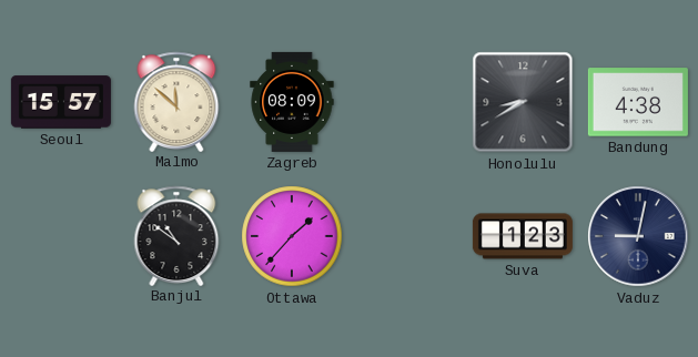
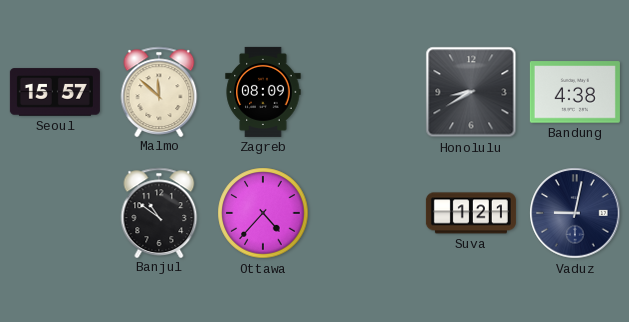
Ottawa: 1:37 -> 4:37 (263, 213)
Suva: 1:23 -> 1:21 (471, 213)
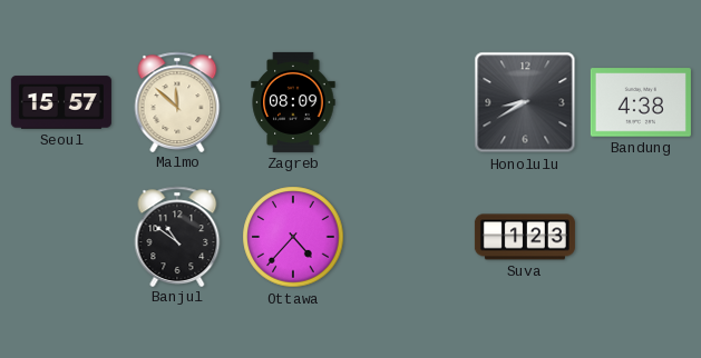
Suva: 1:21 -> 1:23 (525, 237)
Vaduz: 9:02 -> none (575, 213)
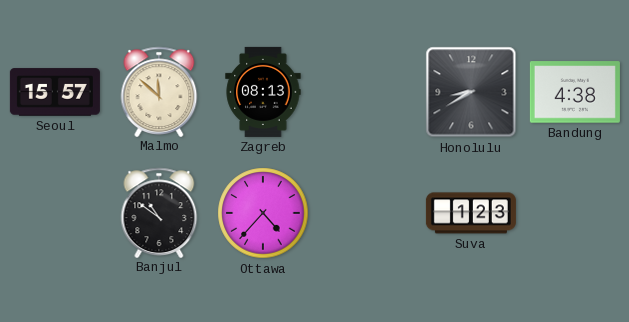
Zagreb: 08:09 -> 08:13 (263, 92)
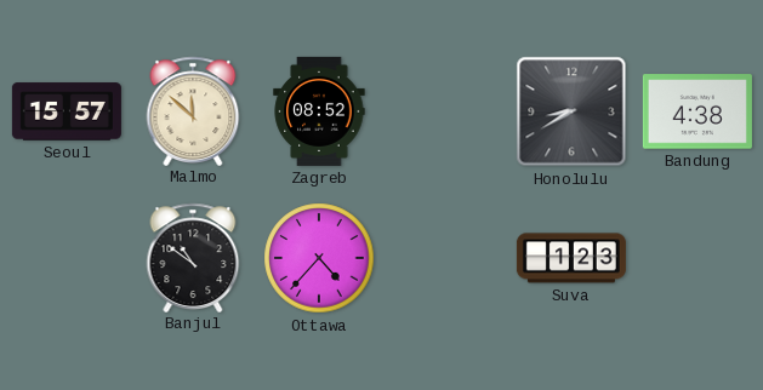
Zagreb: 08:13 -> 08:52 (319, 111)
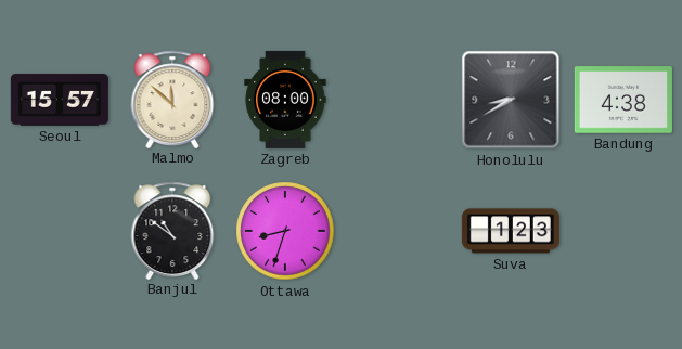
Zagreb: 08:52 -> 08:00 (285, 100)
Ottawa: 4:37 -> 8:33 (285, 231)
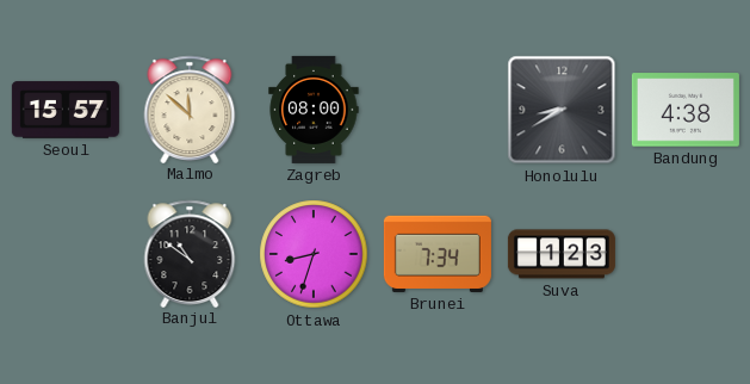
Brunei: none -> 7:34 (438, 254)
